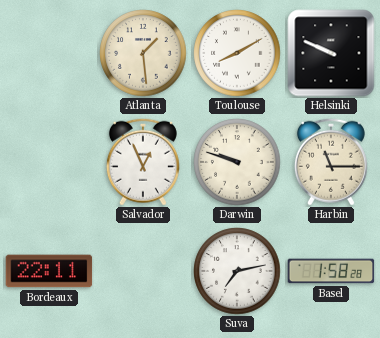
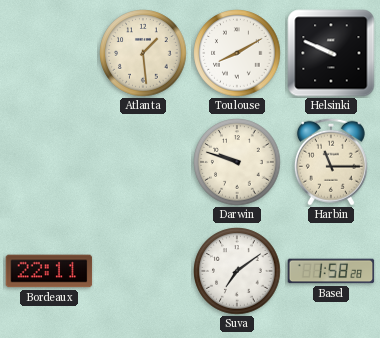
Salvador: 12:56 -> none (143, 162)
Suva: 7:13 -> 7:09 (237, 271)
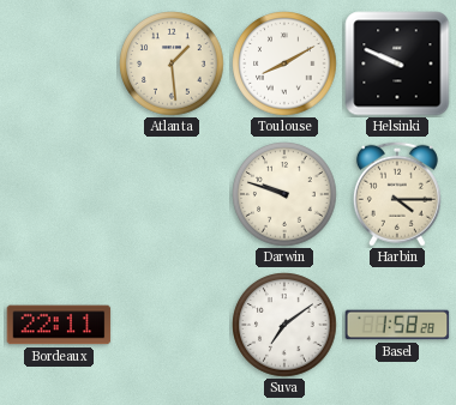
Harbin: 11:15 -> 4:15 (397, 194)
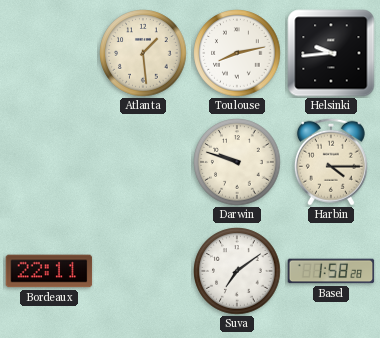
Toulouse: 8:10 -> 8:13 (237, 53)
Helsinki: 9:49 -> 9:44 (331, 53)
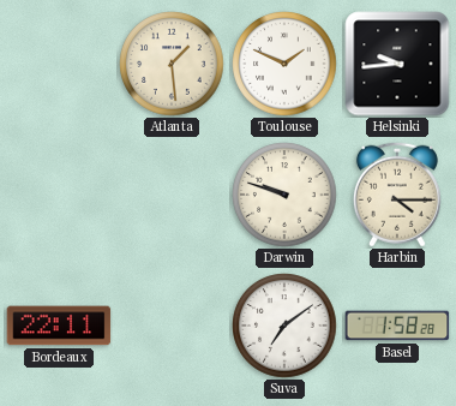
Toulouse: 8:13 -> 1:49 (284, 64)
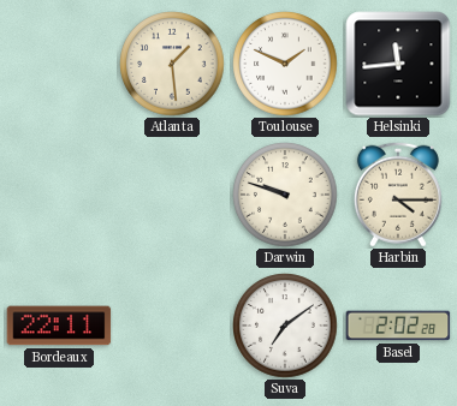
Helsinki: 9:44 -> 11:44 (398, 64)
Basel: 1:58 -> 2:02 (398, 326)
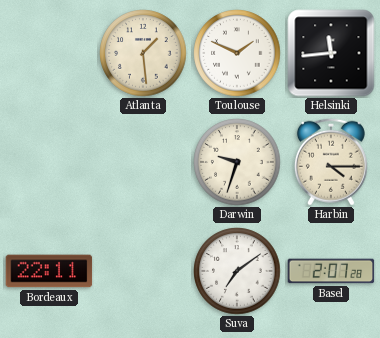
Darwin: 9:48 -> 9:33 (237, 162)
Basel: 2:02 -> 2:07 (331, 271)
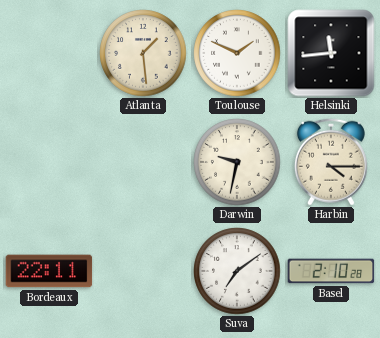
Darwin: 9:33 -> 9:32 (237, 162)
Basel: 2:07 -> 2:10 (331, 271)
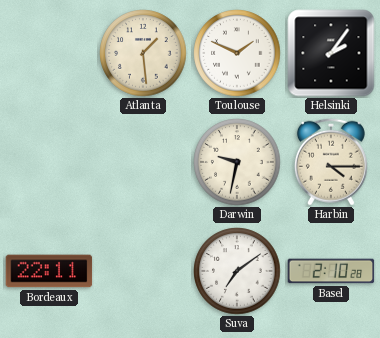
Helsinki: 11:44 -> 2:06 (331, 53)
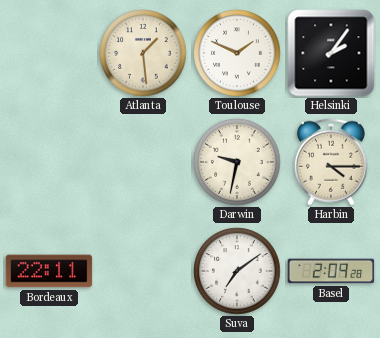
Basel: 2:10 -> 2:09 (331, 271)
